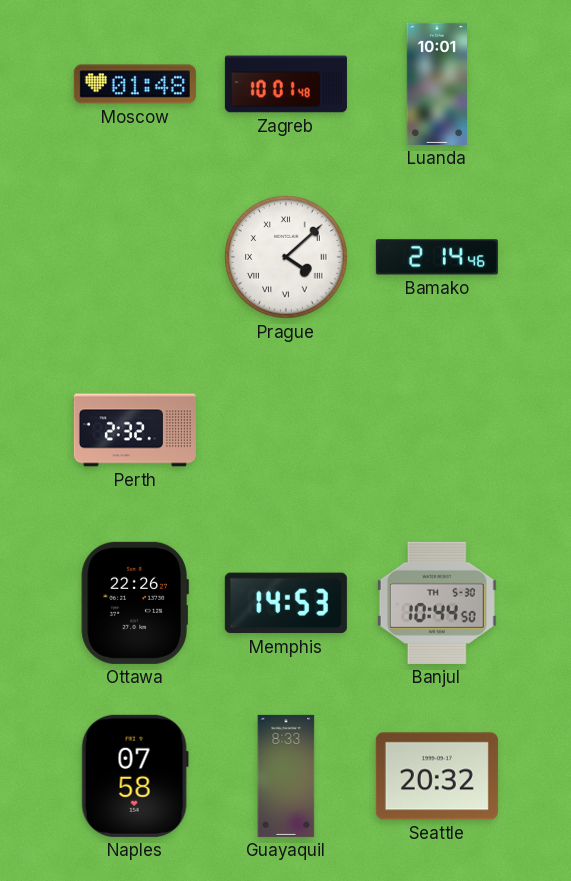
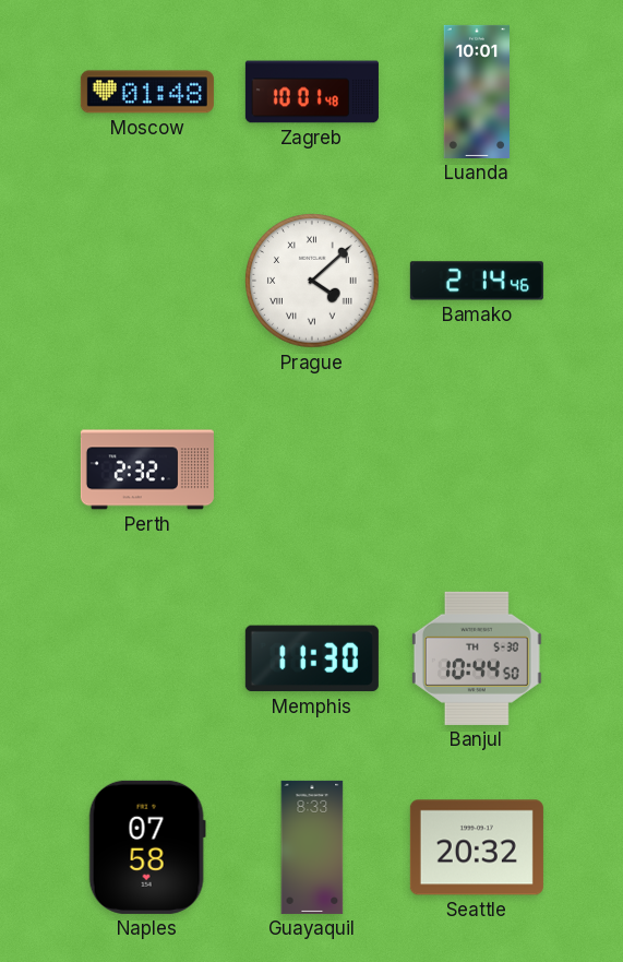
Ottawa: 22:26 -> none (135, 603)
Memphis: 14:53 -> 11:30 (312, 658)
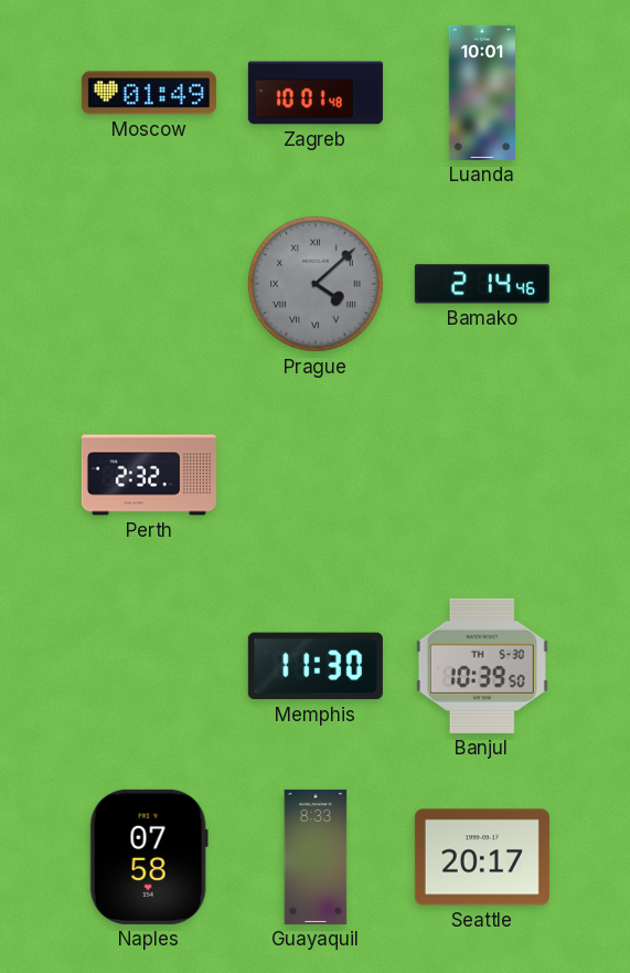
Moscow: 01:48 -> 01:49 (149, 93)
Prague dial: white -> grey (316, 284)
Banjul: 10:44 -> 10:39 (482, 666)
Seattle: 20:32 -> 20:17 (482, 857)
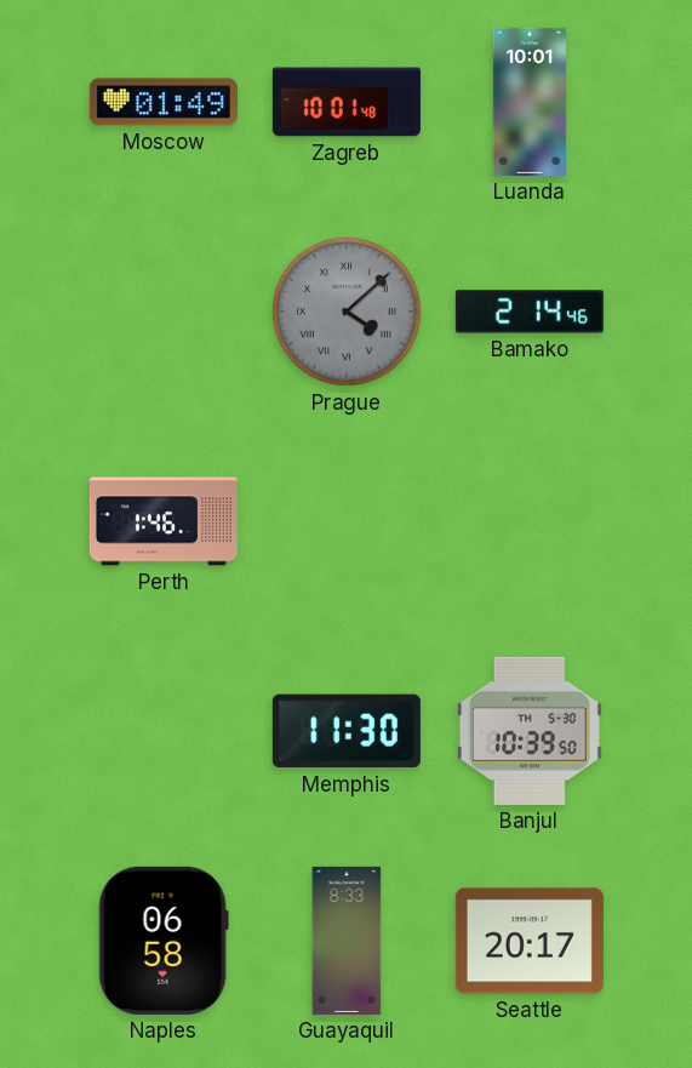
Perth: 2:32 -> 1:46 (164, 521)
Naples: 07:58 -> 06:58 (164, 941)
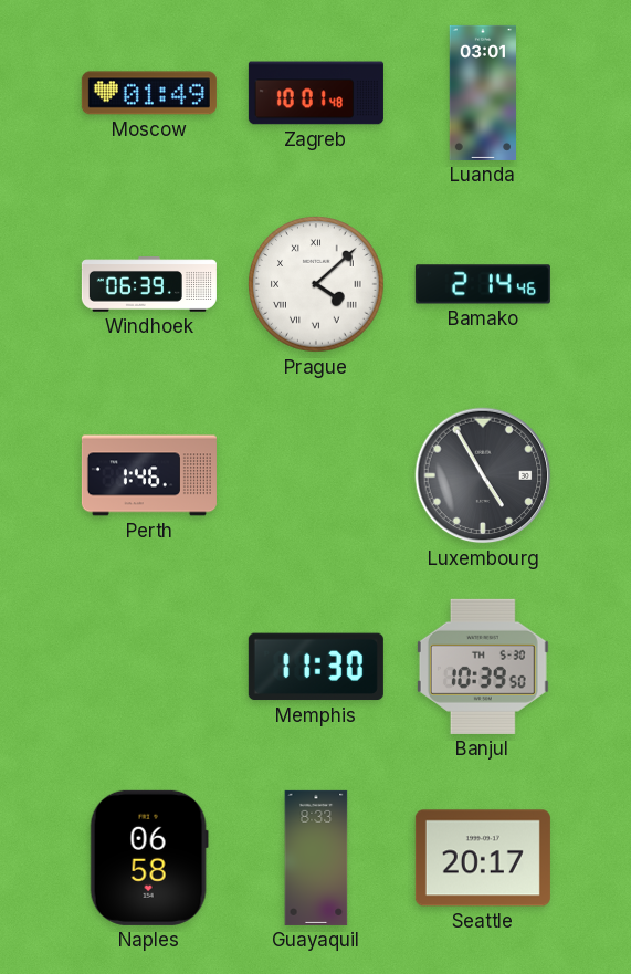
Luanda: 10:01 -> 03:01 (483, 93)
Windhoek: none -> 06:39 (149, 284)
Prague dial: grey -> white (316, 284)
Luxembourg: none -> 4:55 (483, 475)
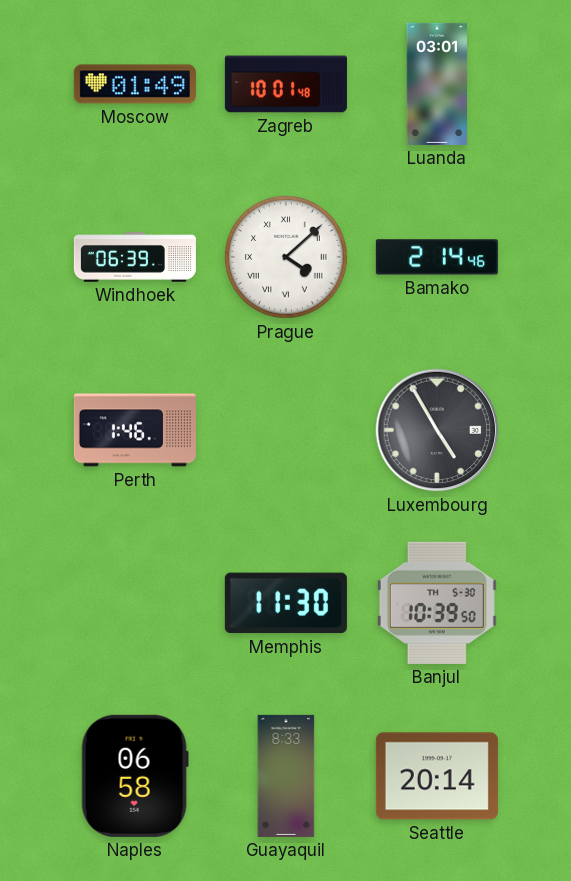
Seattle: 20:17 -> 20:14 (437, 776)
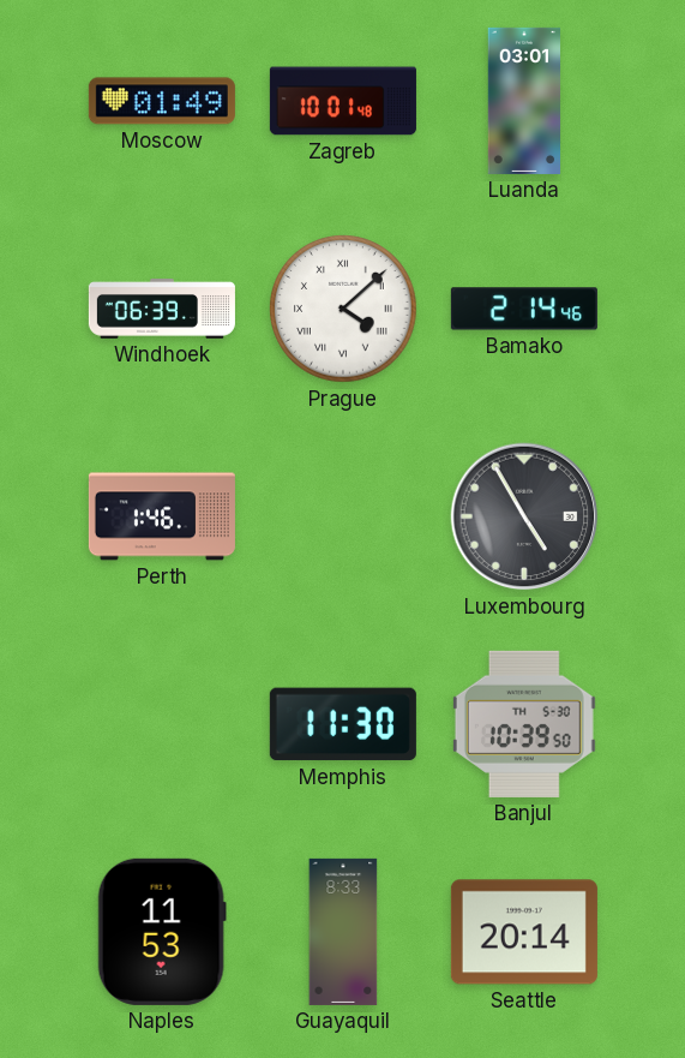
Naples: 06:58 -> 11:53 (162, 932)
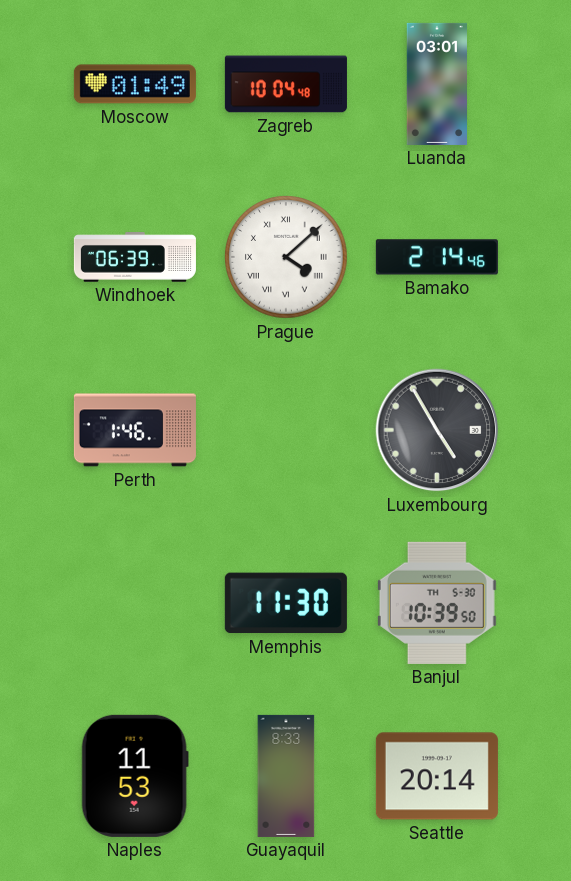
Zagreb: 10:01 -> 10:04 (286, 84)
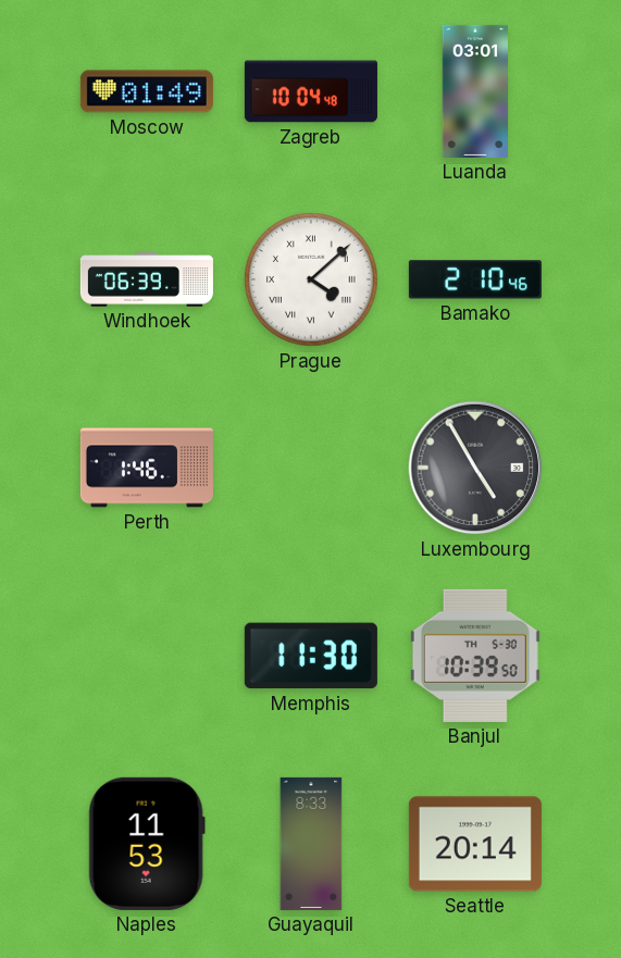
Bamako: 2:14 -> 2:10 (475, 279)
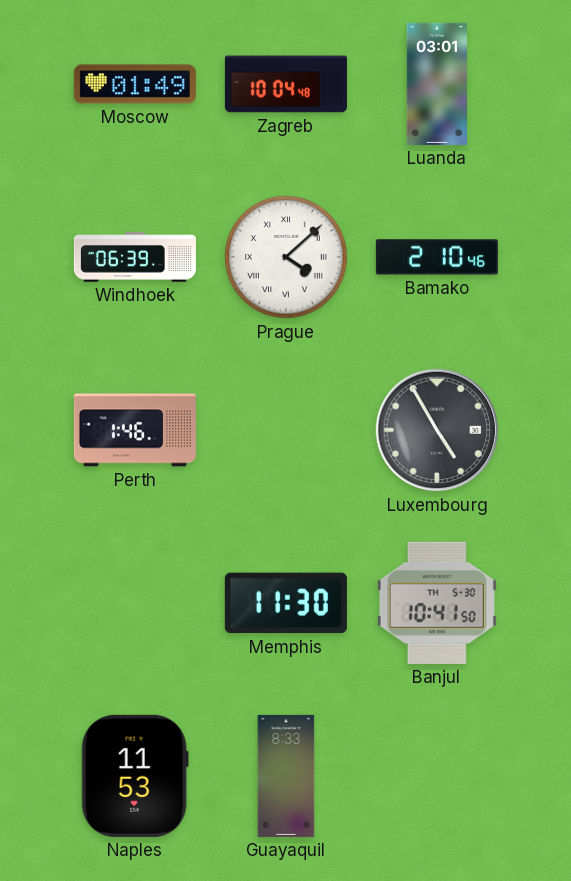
Banjul: 10:39 -> 10:41 (437, 603)
Seattle: 20:14 -> none (475, 844)
